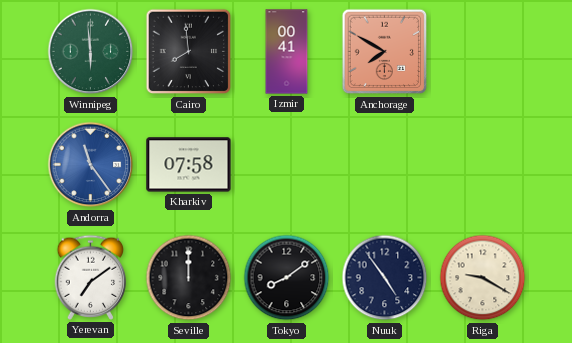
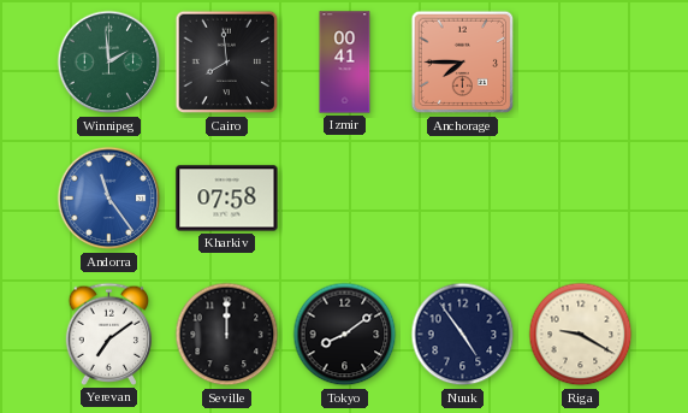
Winnipeg: 5:59 -> 1:59 (109, 63)
Anchorage: 7:50 -> 7:45 (463, 63)
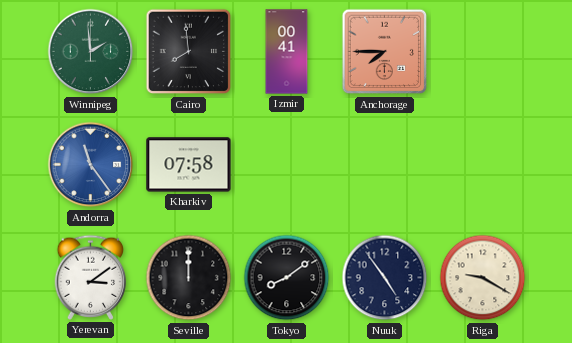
Yerevan: 7:09 -> 3:09 (91, 277)
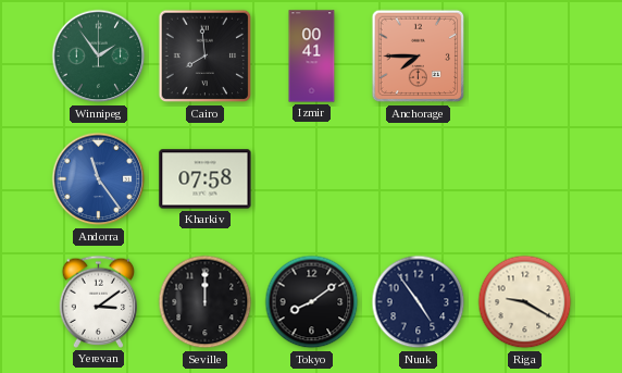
Winnipeg: 1:59 -> 1:54 (99, 57)
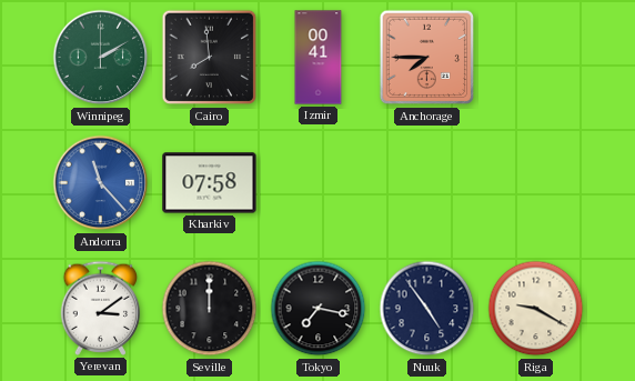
Winnipeg: 1:54 -> 2:10 (101, 58)
Andorra: 11:24 -> 11:23 (101, 183)
Tokyo: 8:09 -> 7:17 (319, 309)
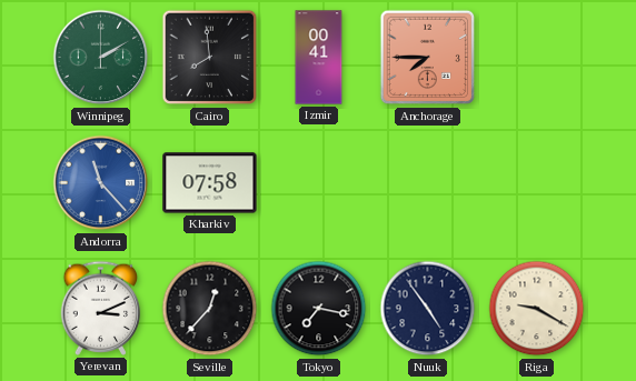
Yerevan: 3:09 -> 3:11 (101, 308)
Seville: 12:00 -> 12:37 (210, 309)
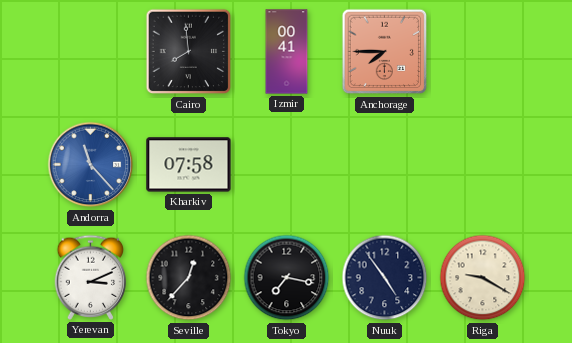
Winnipeg: 2:10 -> none (101, 58)
